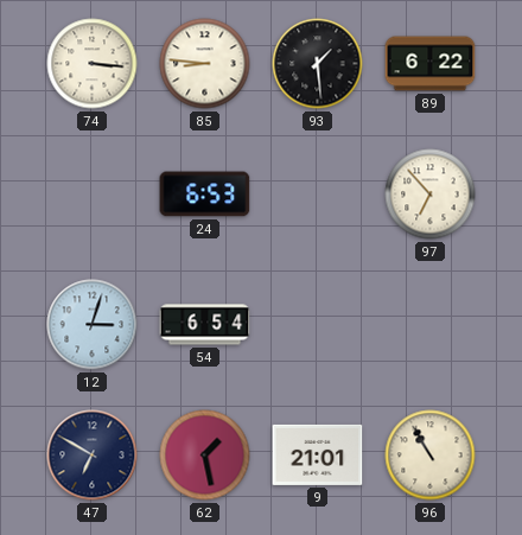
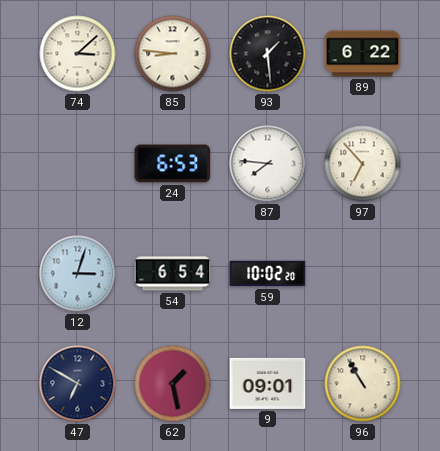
74: 3:16 -> 3:08 (78, 54)
87: none -> 7:46 (268, 164)
59: none -> 10:02 (268, 274)
9: 21:01 -> 09:01 (268, 383)
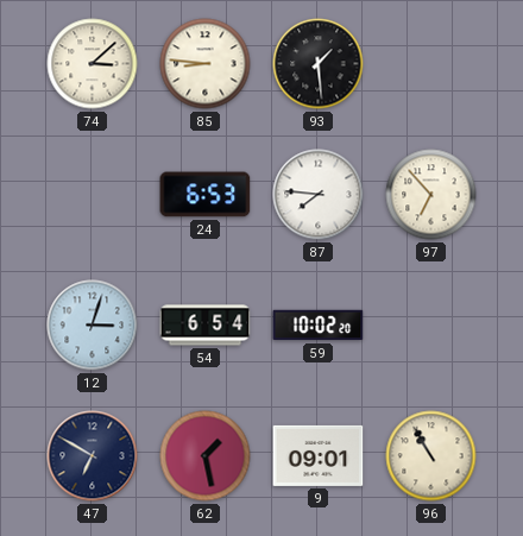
89: 6:22 -> none (363, 54)
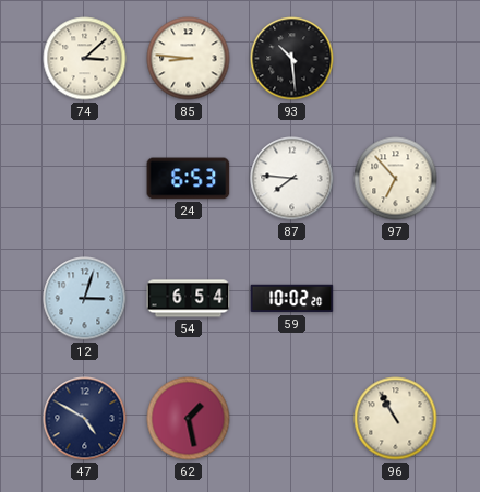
93: 1:29 -> 10:29 (292, 59)
47: 6:50 -> 4:50 (85, 419)
9: 09:01 -> none (319, 455)
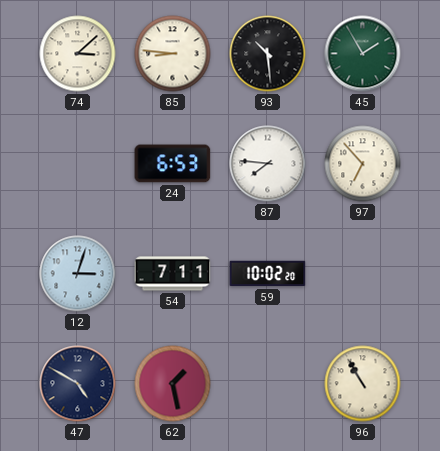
45: none -> 1:55 (363, 54)
54: 6:54 -> 7:11 (173, 274)
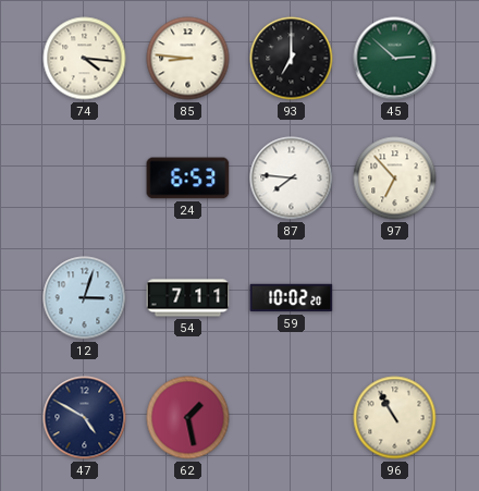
74: 3:08 -> 4:16 (85, 59)
93: 10:29 -> 7:00 (292, 59)
45: 1:55 -> 2:52 (395, 59)
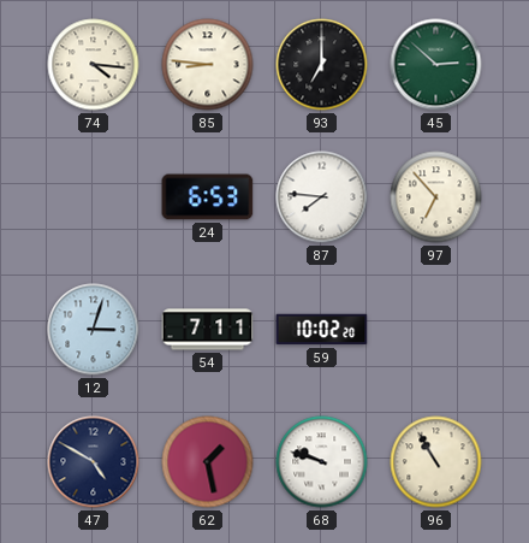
68: none -> 9:48 (322, 462)
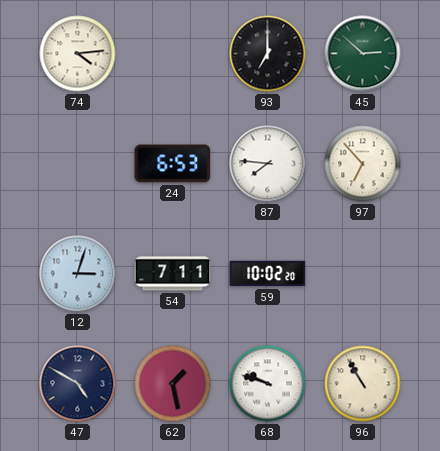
74: 4:16 -> 4:14 (78, 54)
85: 8:46 -> none (208, 65)
